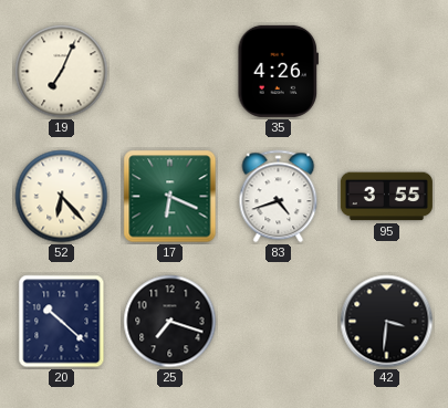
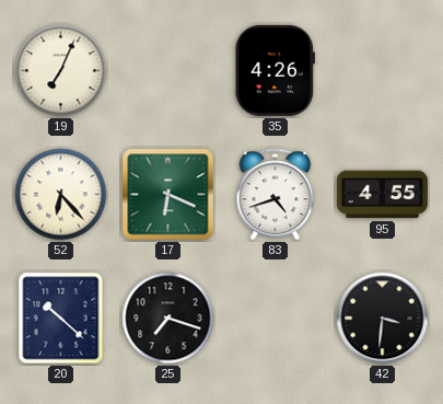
95: 3:55 -> 4:55 (382, 195)
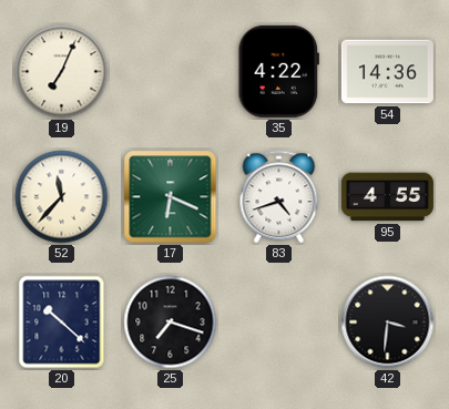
35: 4:26 -> 4:22 (278, 71)
54: none -> 14:36 (387, 72)
52: 6:23 -> 11:37 (62, 197)
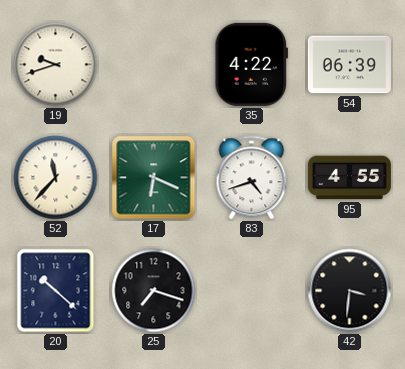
19: 7:04 -> 9:42 (56, 65)
54: 14:36 -> 06:39 (349, 65)
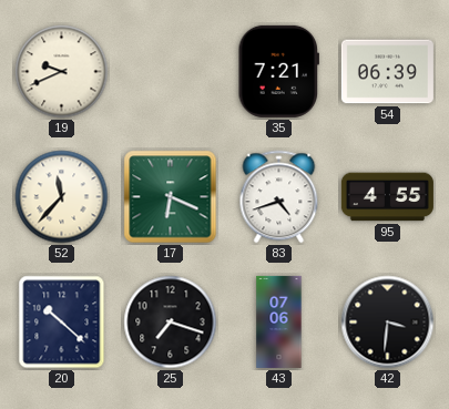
19: 9:42 -> 9:41 (62, 72)
35: 4:22 -> 7:21 (278, 71)
43: none -> 07:06 (279, 321)
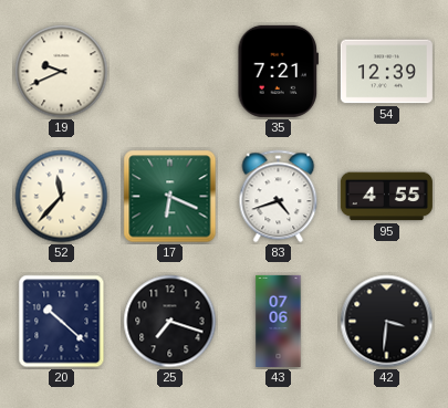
54: 06:39 -> 12:39 (386, 72)
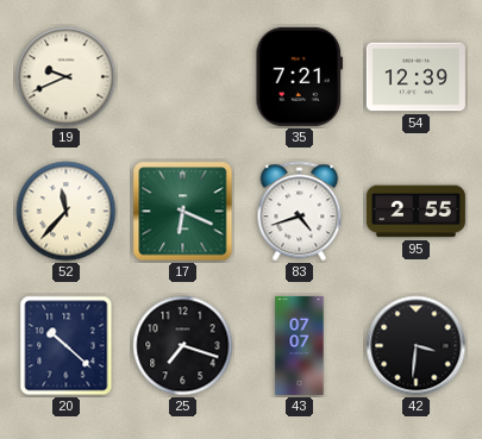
95: 4:55 -> 2:55 (415, 212)
43: 07:06 -> 07:07 (300, 345)
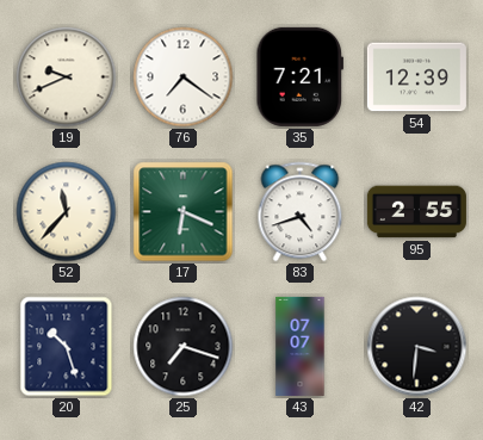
76: none -> 7:21 (184, 78)
20: 10:22 -> 10:27 (67, 347)
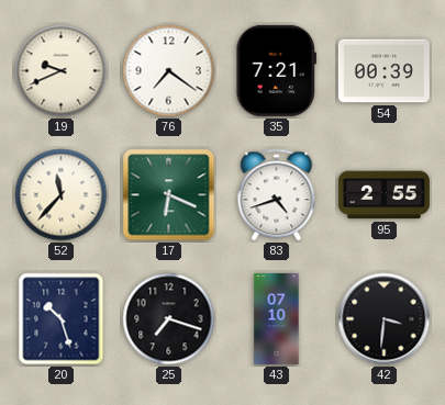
54: 12:39 -> 00:39 (383, 71)
43: 07:07 -> 07:10 (277, 318)
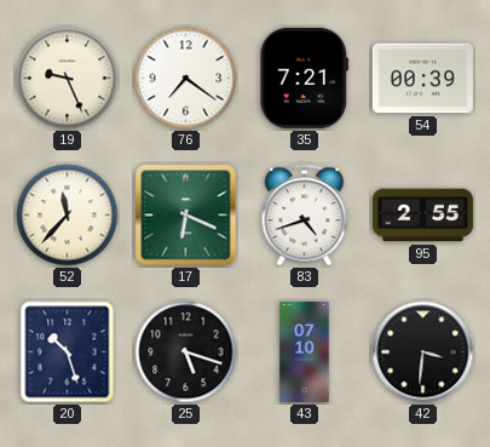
19: 9:41 -> 9:26 (68, 79)
25: 7:18 -> 5:18 (186, 353)
